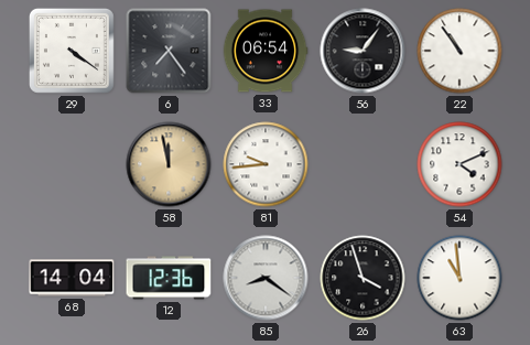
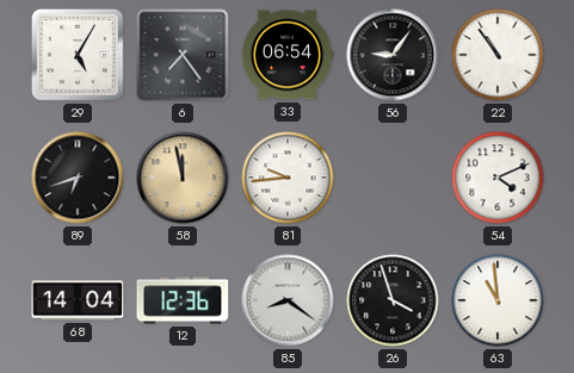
29: 4:21 -> 5:05 (78, 55)
89: none -> 6:42 (78, 178)
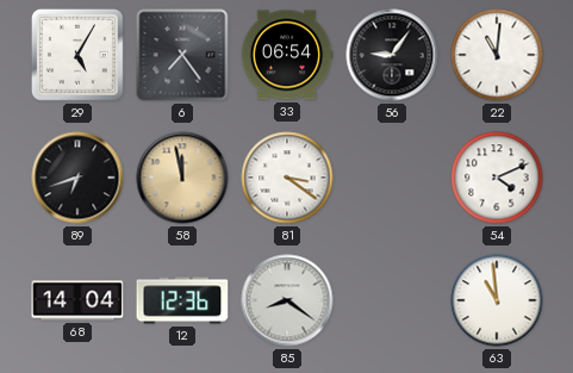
22: 10:54 -> 11:01 (497, 55)
81: 9:44 -> 3:21 (287, 178)
26: 3:57 -> none (393, 300)
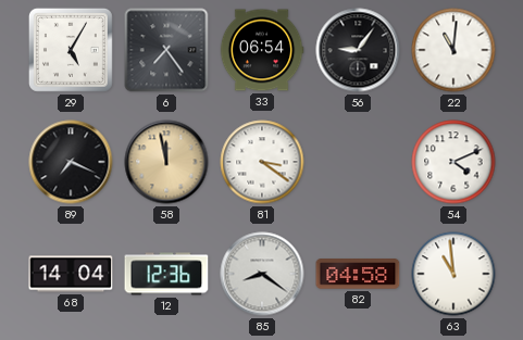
89: 6:42 -> 7:19 (71, 162)
82: none -> 04:58 (358, 274)
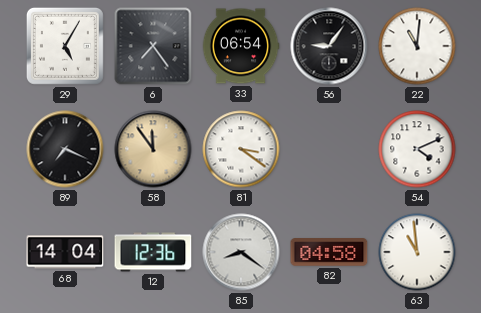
58: 11:58 -> 11:54 (153, 149)
